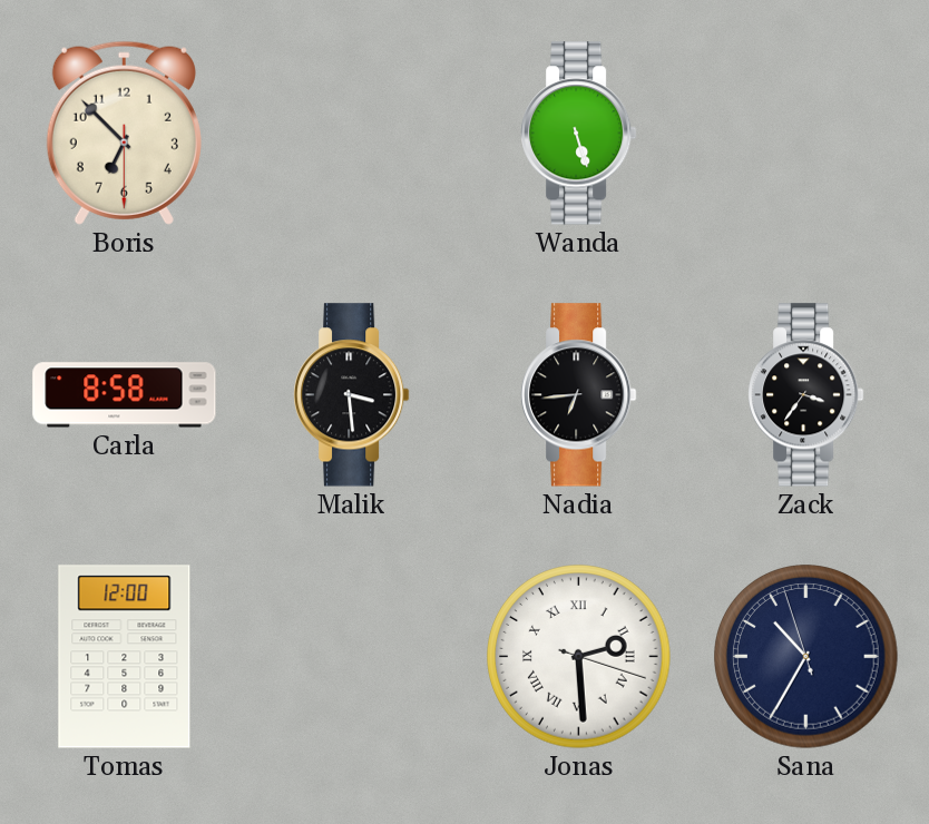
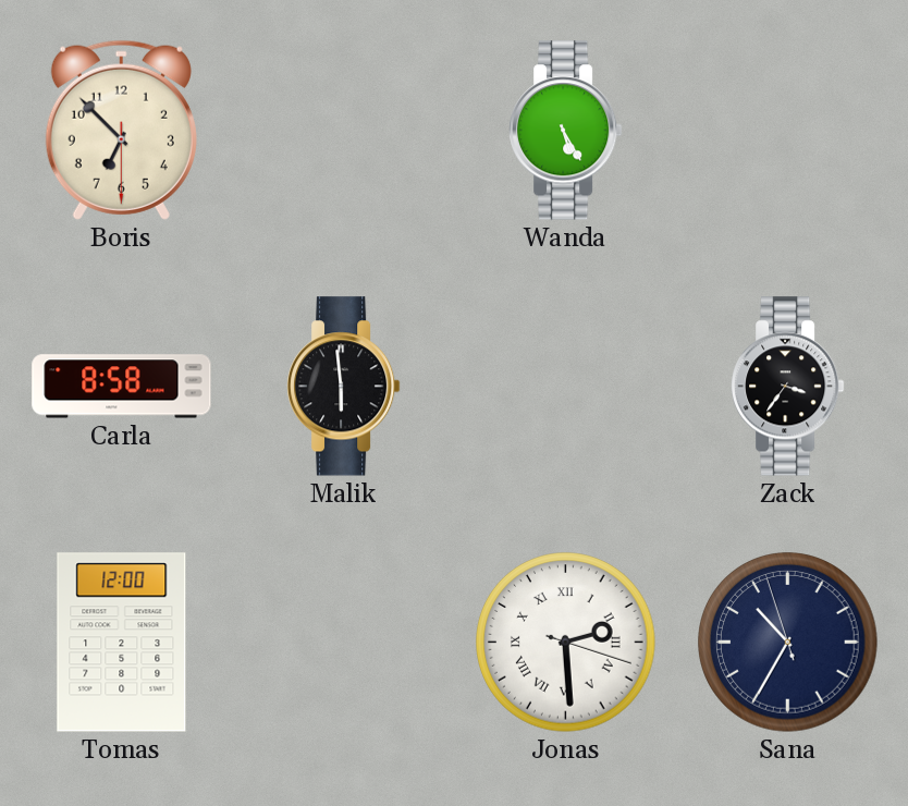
Wanda: 5:27 -> 5:25 (566, 131)
Malik: 3:29 -> 5:59 (344, 387)
Nadia: 6:44 -> none (579, 395)
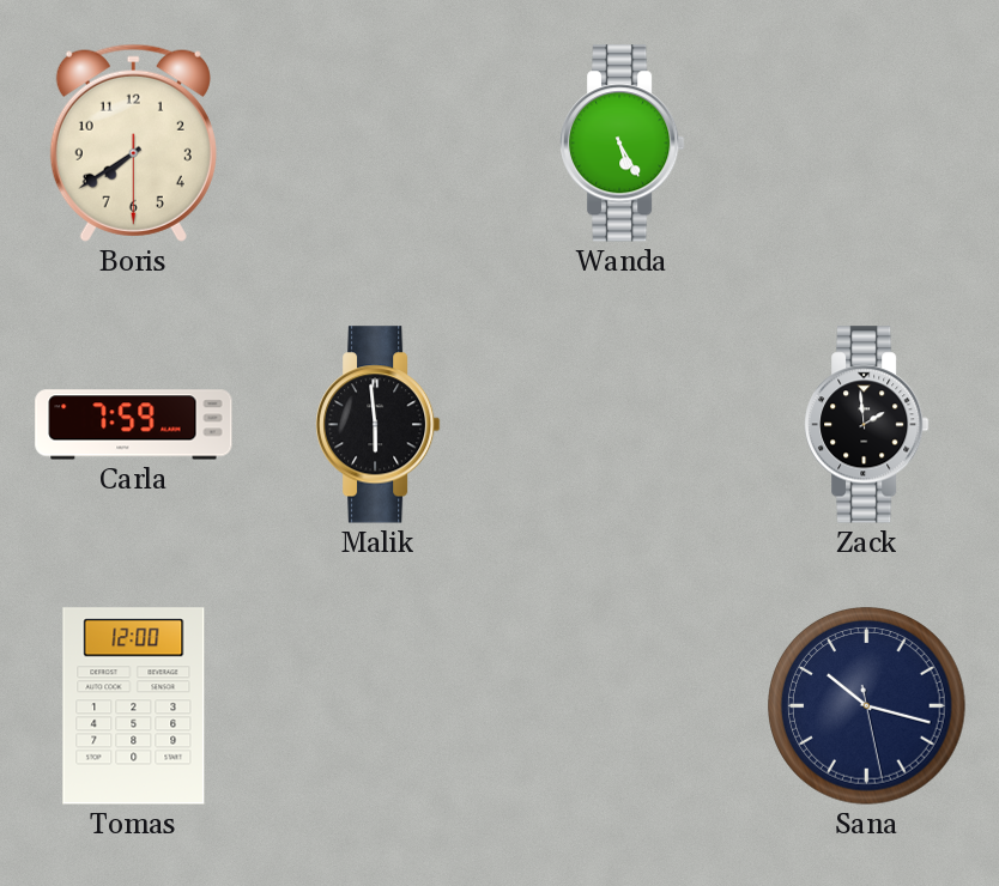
Boris: 6:52 -> 7:39 (133, 142)
Carla: 8:58 -> 7:59 (134, 425)
Zack: 3:36 -> 1:59 (867, 425)
Jonas: 2:29 -> none (566, 643)
Sana: 10:34 -> 10:17 (867, 706)
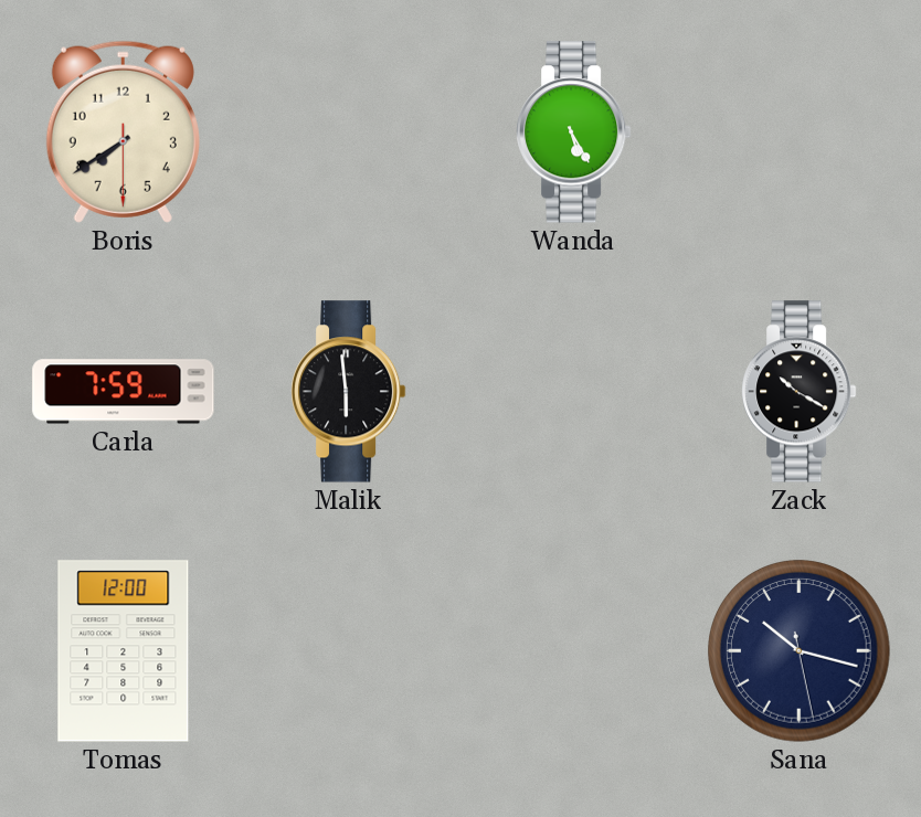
Zack: 1:59 -> 10:20 (800, 392)
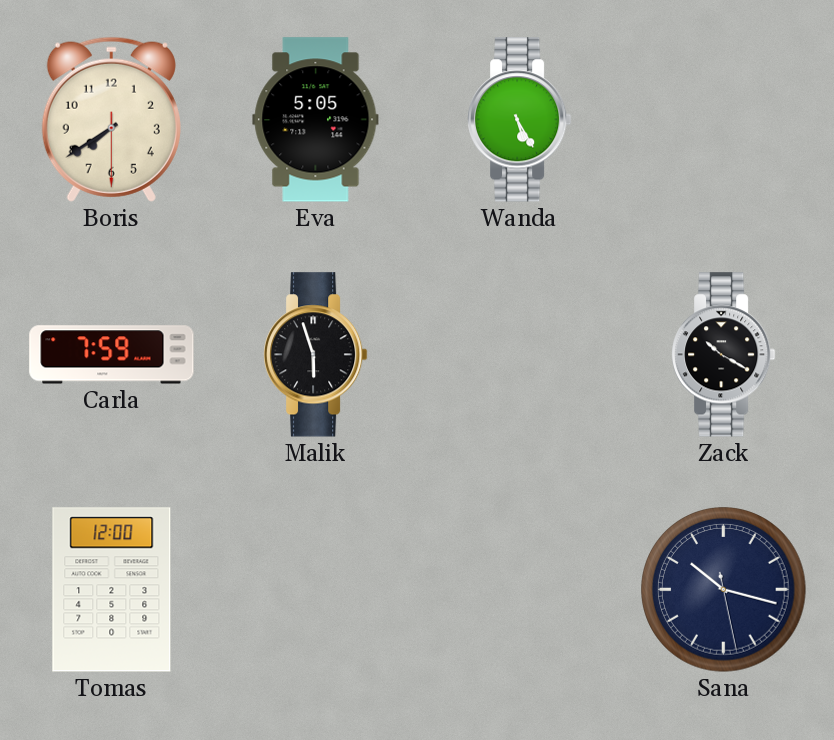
Eva: none -> 5:05 (316, 120)
Malik: 5:59 -> 5:57 (316, 355)
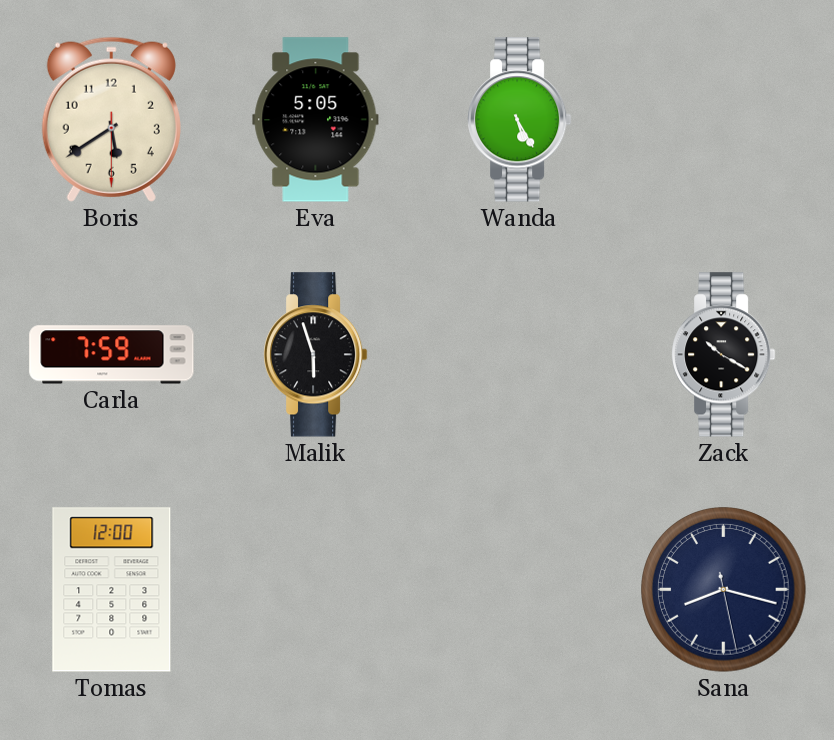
Boris: 7:39 -> 5:39 (111, 119)
Sana: 10:17 -> 8:17 (724, 590)
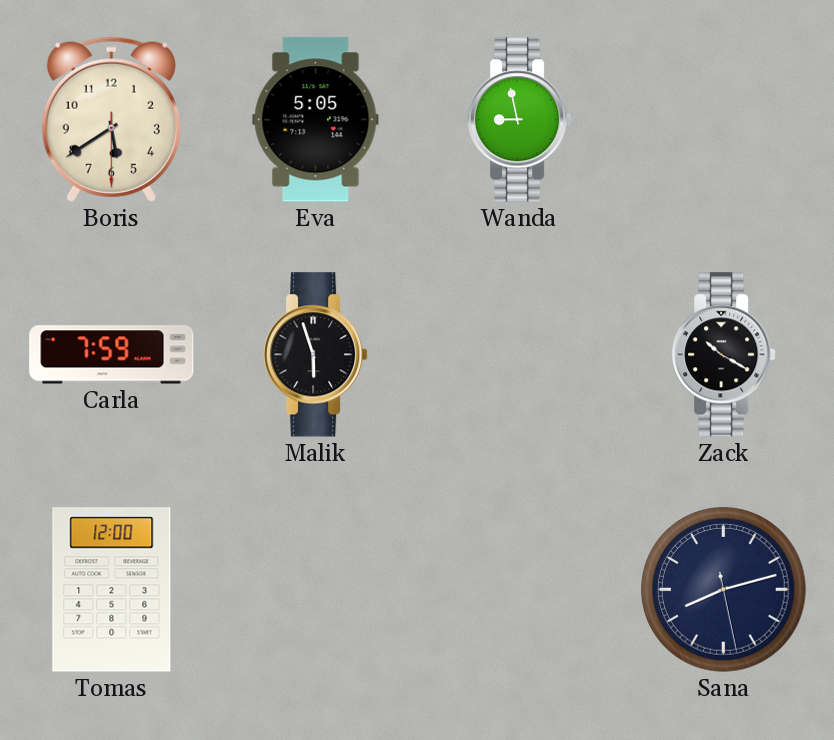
Wanda: 5:25 -> 8:58 (520, 120)
Sana: 8:17 -> 8:12 (724, 590)
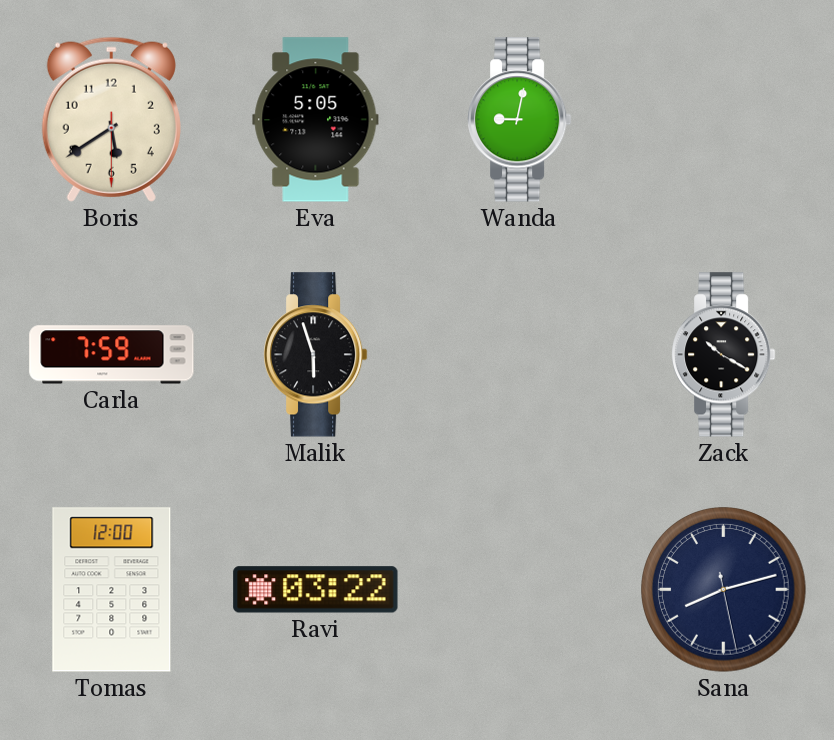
Wanda: 8:58 -> 9:02 (520, 120)
Ravi: none -> 03:22 (316, 590)
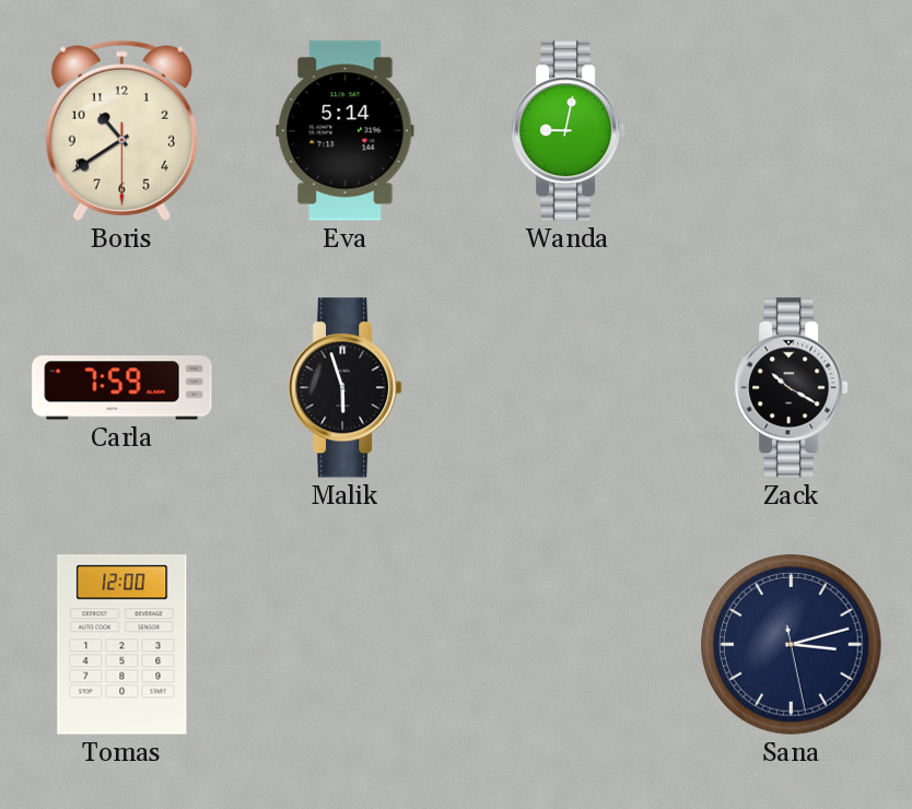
Boris: 5:39 -> 10:39 (121, 130)
Eva: 5:05 -> 5:14 (346, 131)
Ravi: 03:22 -> none (316, 590)
Sana: 8:12 -> 3:12 (792, 645)
